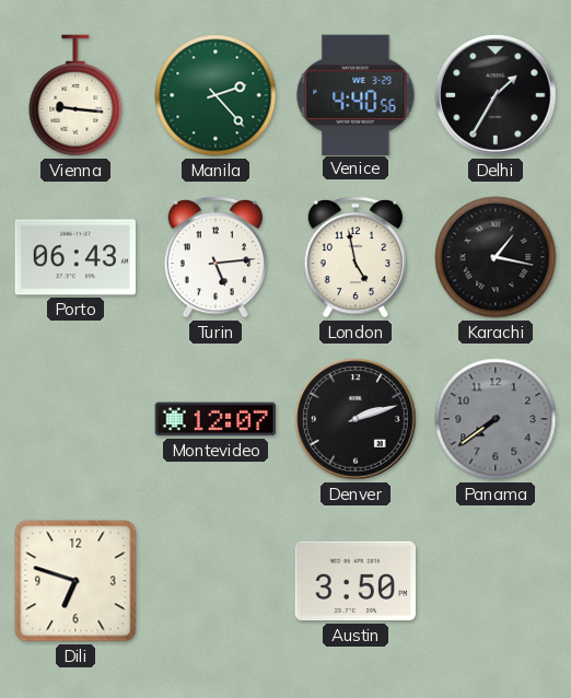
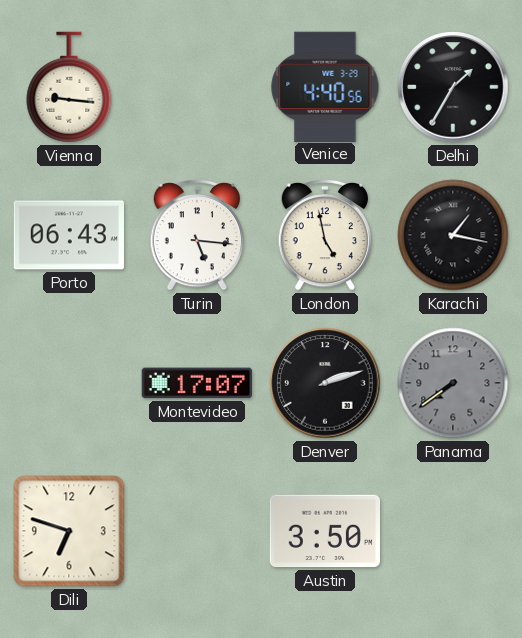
Manila: 2:23 -> none (215, 95)
Turin: 5:14 -> 5:16 (197, 235)
Montevideo: 12:07 -> 17:07 (196, 383)
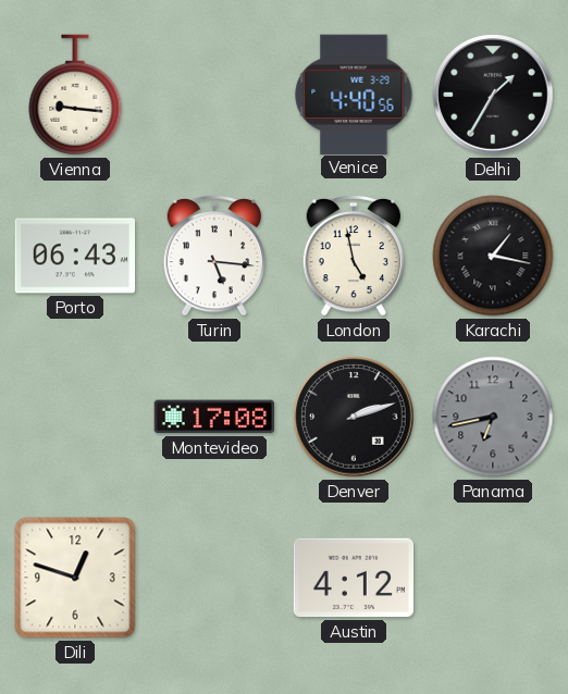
Montevideo: 17:07 -> 17:08 (213, 417)
Panama: 7:39 -> 6:43 (493, 417)
Dili: 6:48 -> 12:48 (75, 578)
Austin: 3:50 -> 4:12 (353, 578)
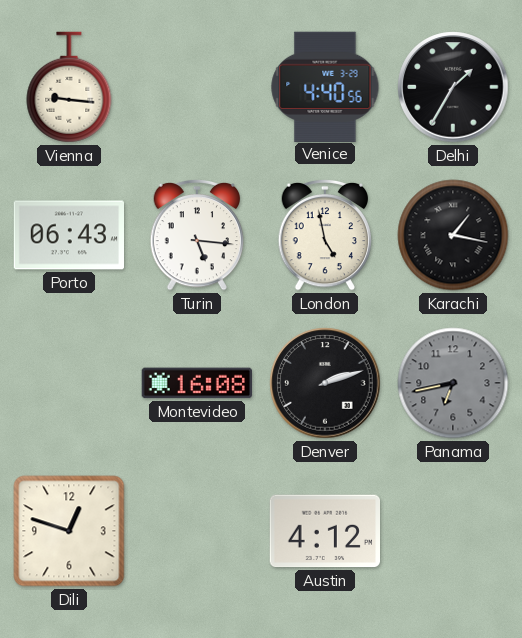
Montevideo: 17:08 -> 16:08 (196, 383)
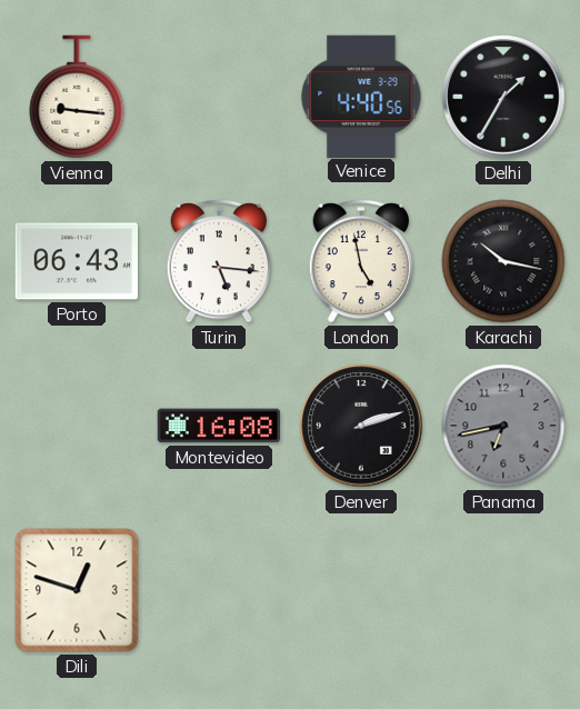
Karachi: 1:17 -> 10:17 (503, 261)
Austin: 4:12 -> none (324, 531)
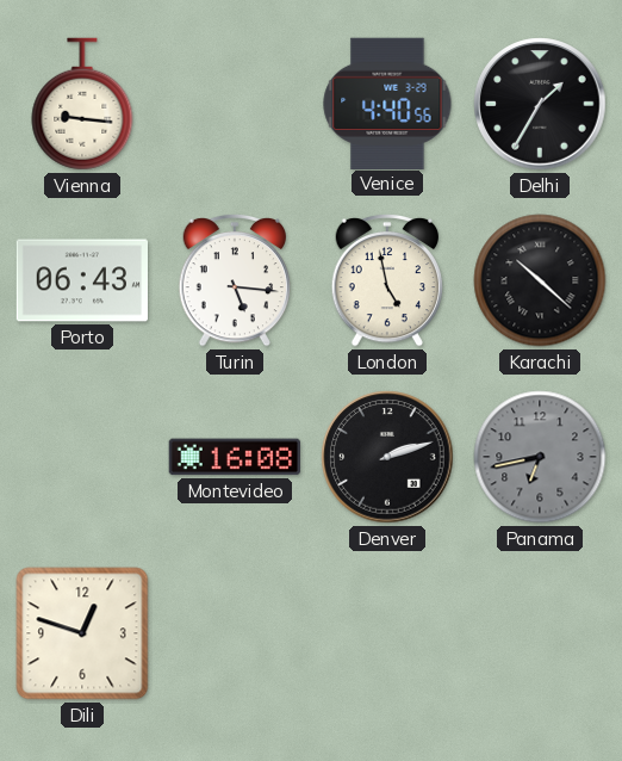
Karachi: 10:17 -> 10:22 (540, 280)
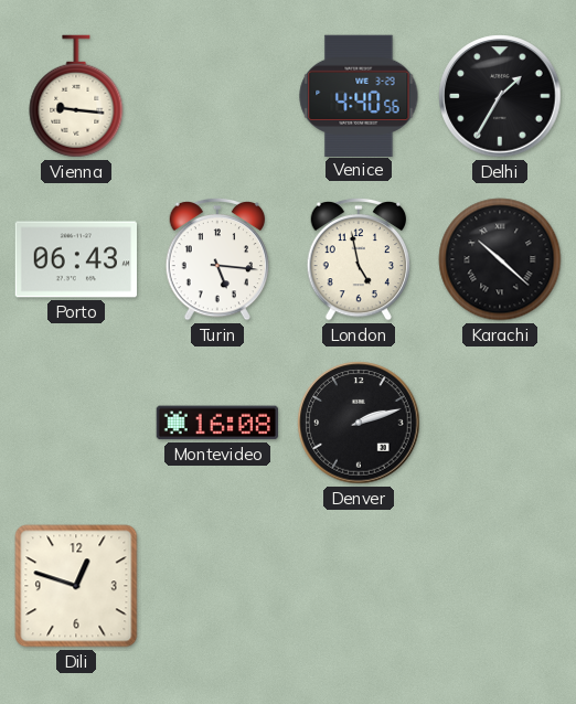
Panama: 6:43 -> none (540, 457)
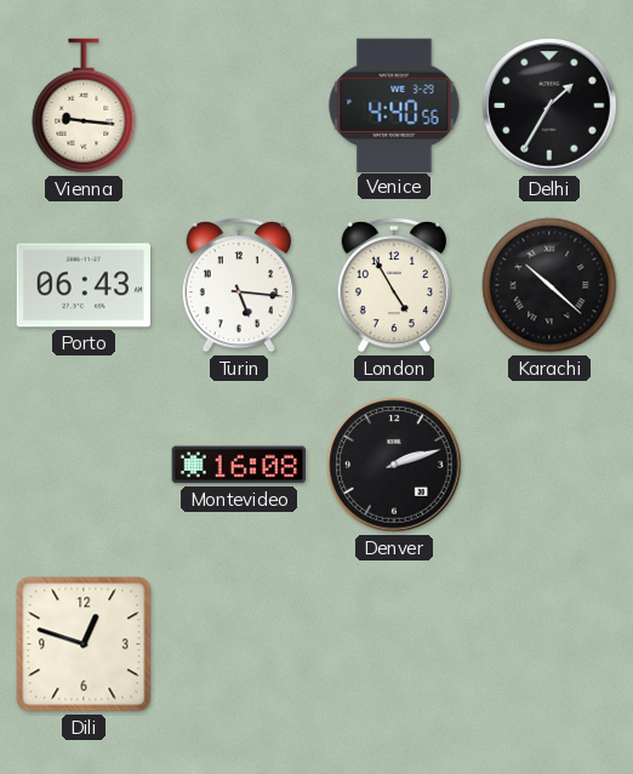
London: 4:58 -> 4:55 (394, 285)
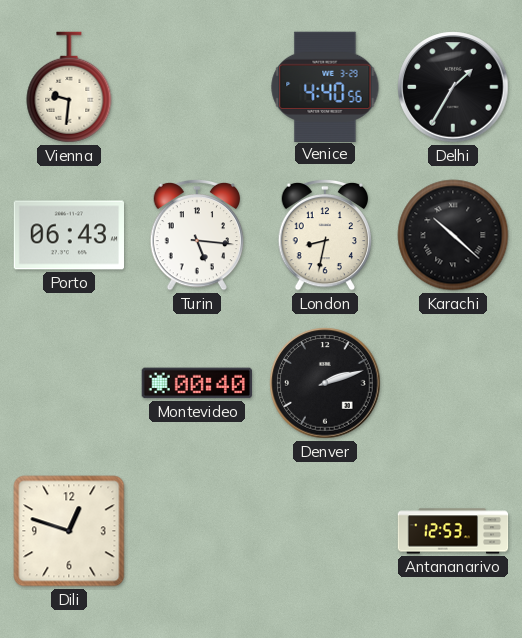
Vienna: 9:16 -> 9:31 (69, 87)
London: 4:55 -> 8:32 (325, 235)
Montevideo: 16:08 -> 00:40 (196, 383)
Antananarivo: none -> 12:53 (453, 531)
